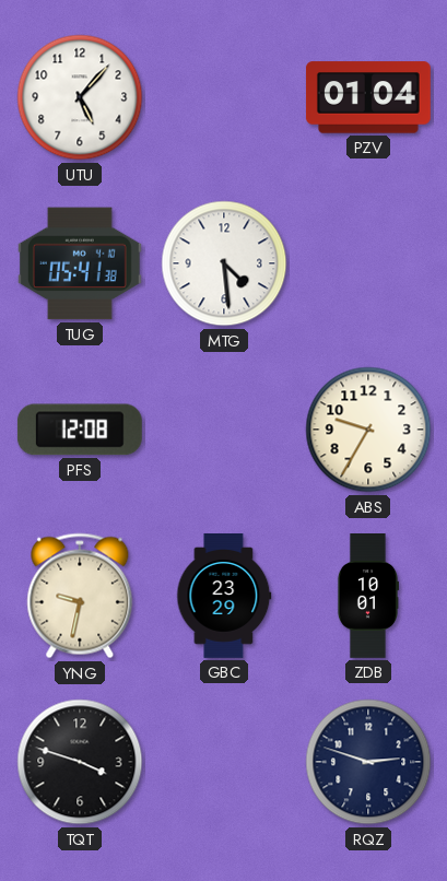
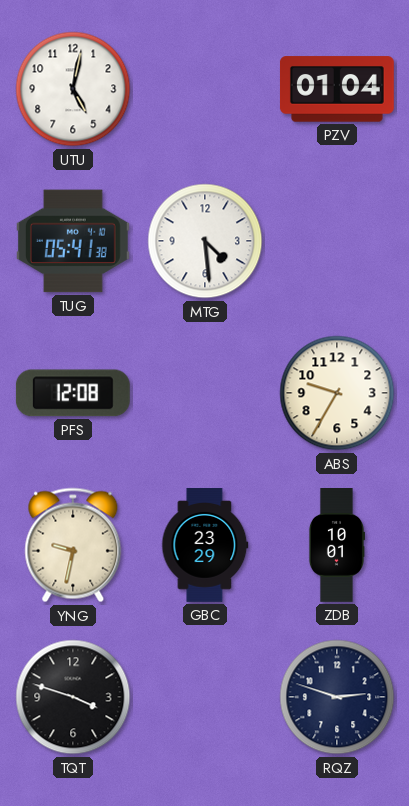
UTU: 5:07 -> 5:02 (73, 89)
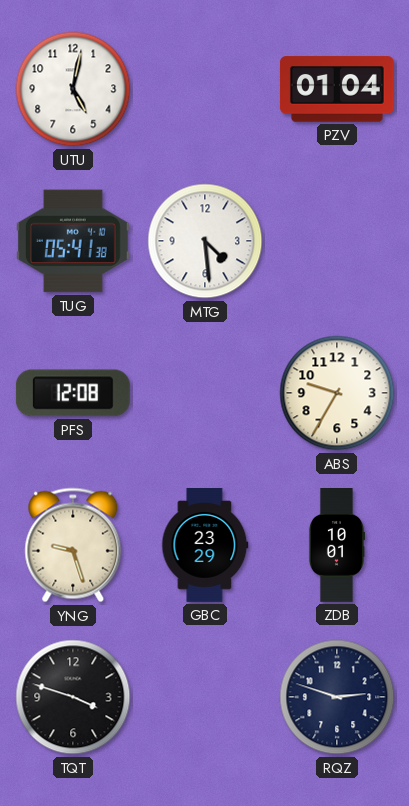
YNG: 9:32 -> 9:27 (73, 545)
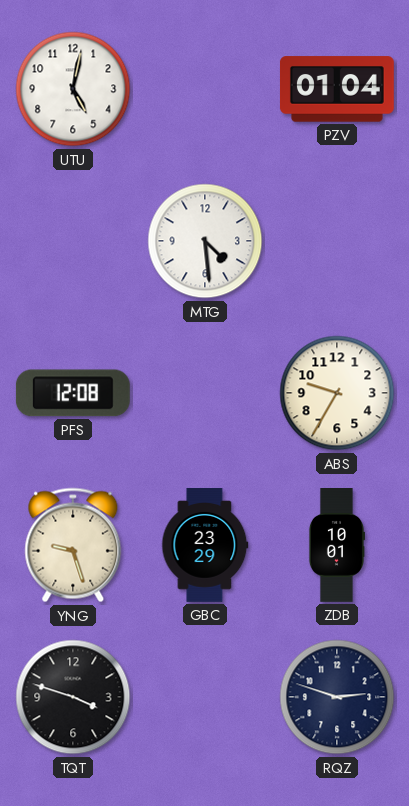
TUG: 05:41 -> none (73, 241)
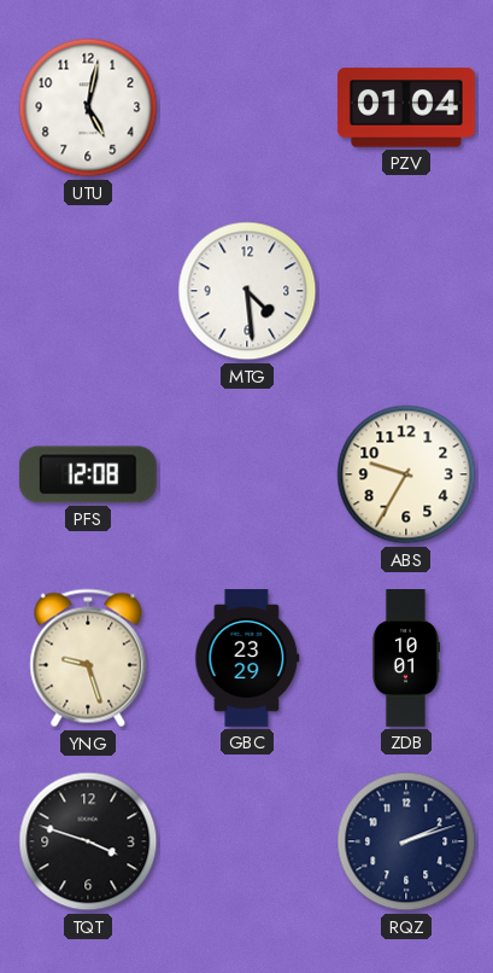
RQZ: 2:48 -> 2:12 (406, 841)
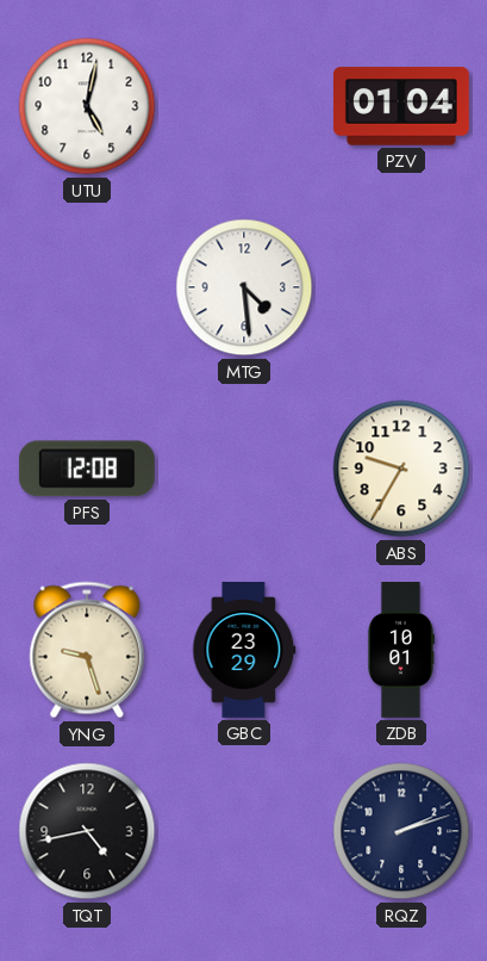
TQT: 3:48 -> 4:43 (87, 831)
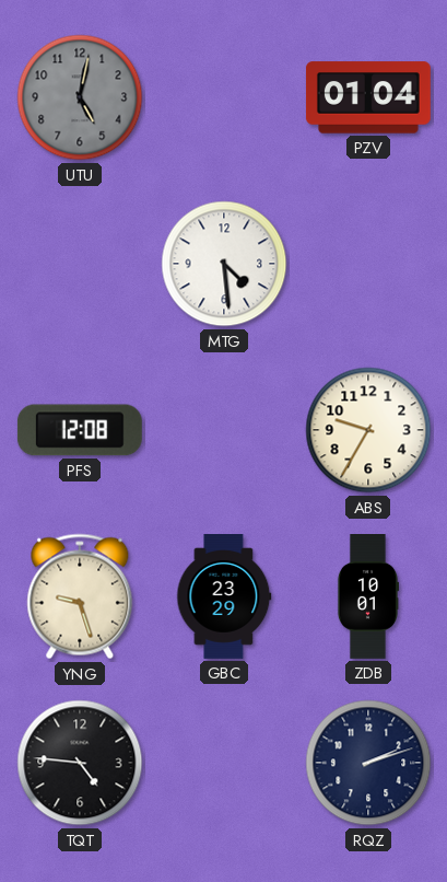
UTU dial: white -> grey (80, 97)
TQT: 4:43 -> 4:46 (80, 763)
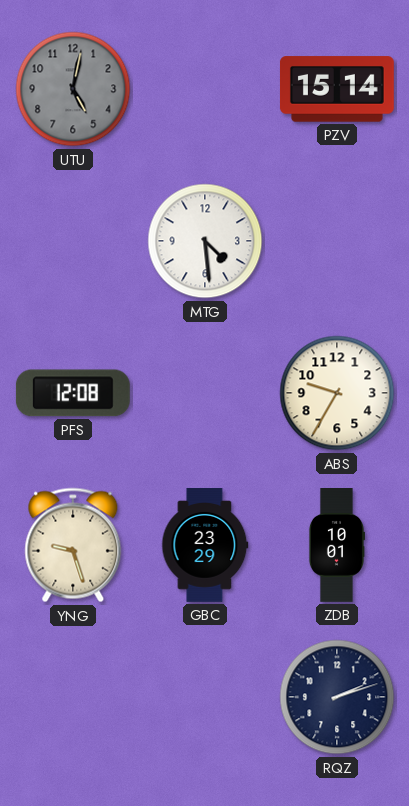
PZV: 01:04 -> 15:14 (337, 89)
TQT: 4:46 -> none (80, 763)
